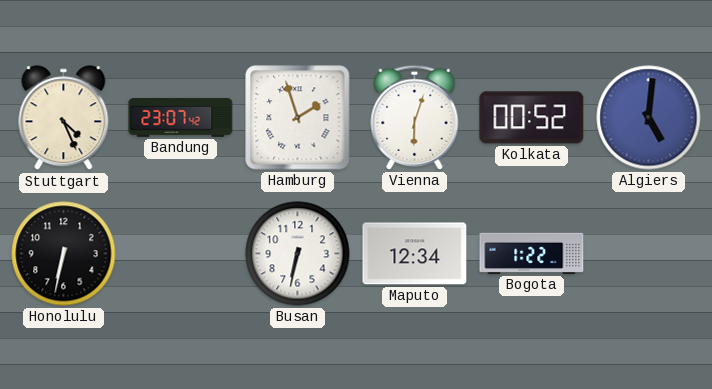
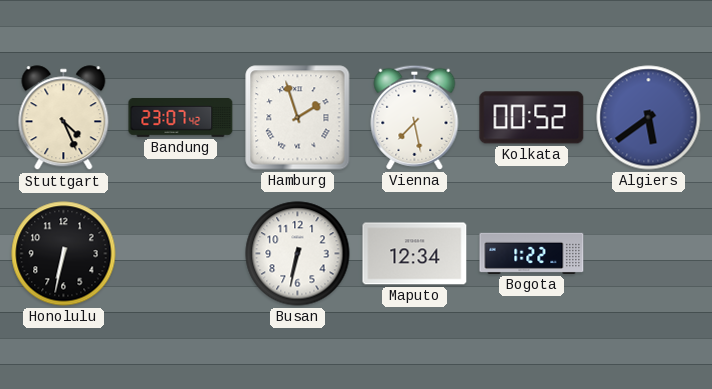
Vienna: 6:03 -> 7:28 (415, 117)
Algiers: 5:01 -> 5:39 (649, 118)
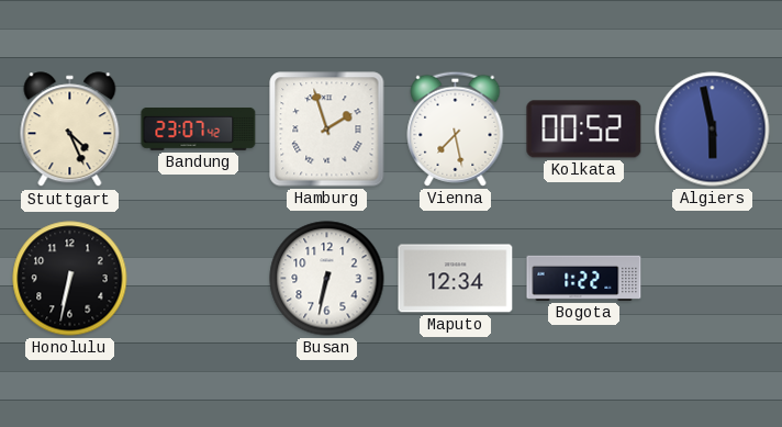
Algiers: 5:39 -> 5:58 (713, 130)
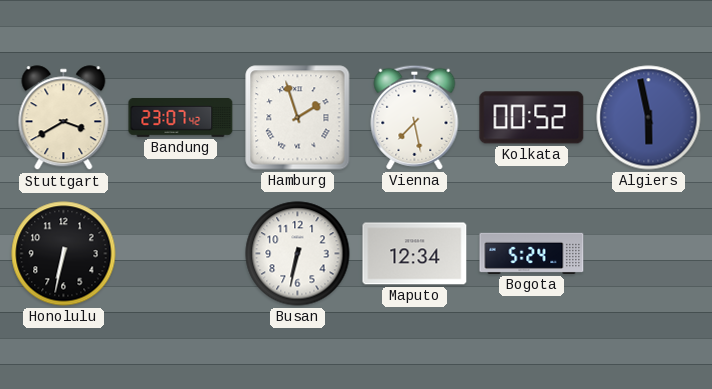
Stuttgart: 4:26 -> 3:40 (64, 118)
Bogota: 1:22 -> 5:24 (532, 253)
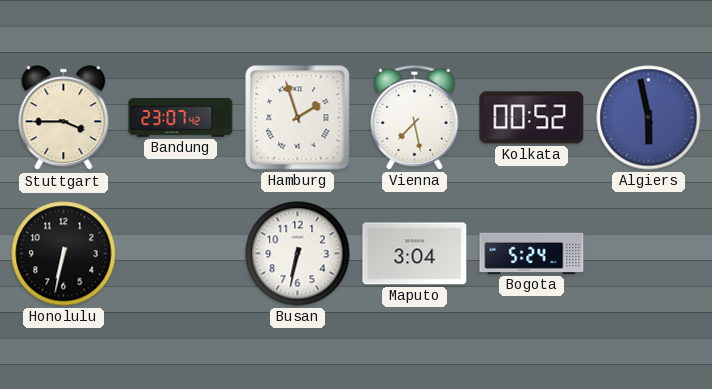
Stuttgart: 3:40 -> 3:45 (64, 118)
Maputo: 12:34 -> 3:04 (415, 254)
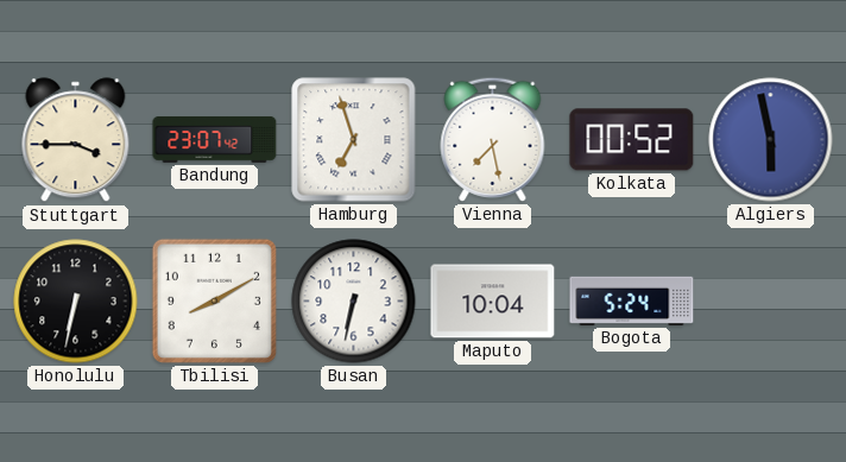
Hamburg: 1:57 -> 6:57 (354, 140)
Tbilisi: none -> 8:10 (214, 300)
Maputo: 3:04 -> 10:04 (493, 302)
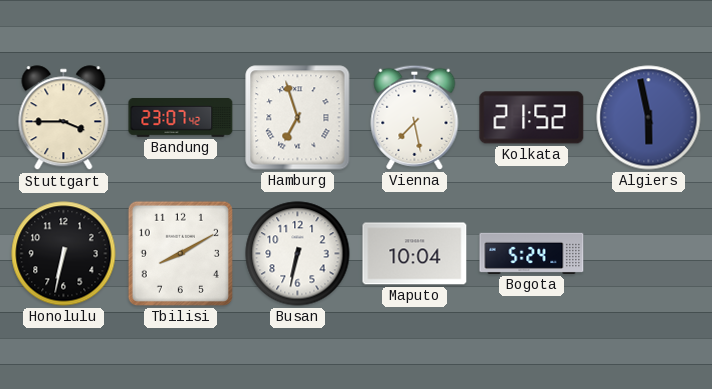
Kolkata: 00:52 -> 21:52 (532, 118)
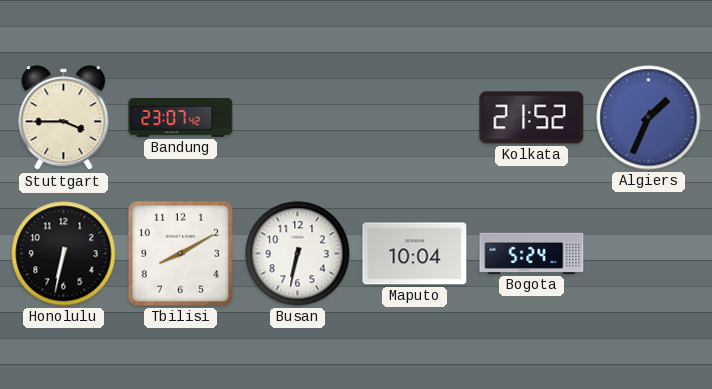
Hamburg: 6:57 -> none (298, 118)
Vienna: 7:28 -> none (415, 117)
Algiers: 5:58 -> 1:34 (649, 118)
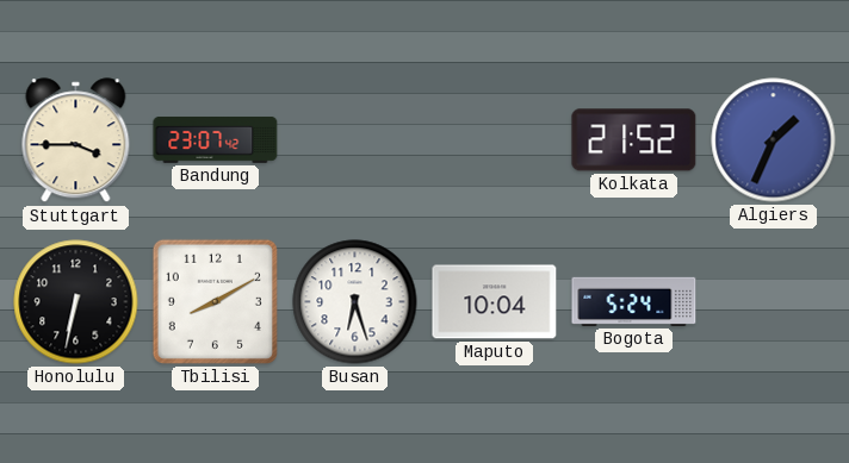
Busan: 6:32 -> 6:27 (355, 302)
